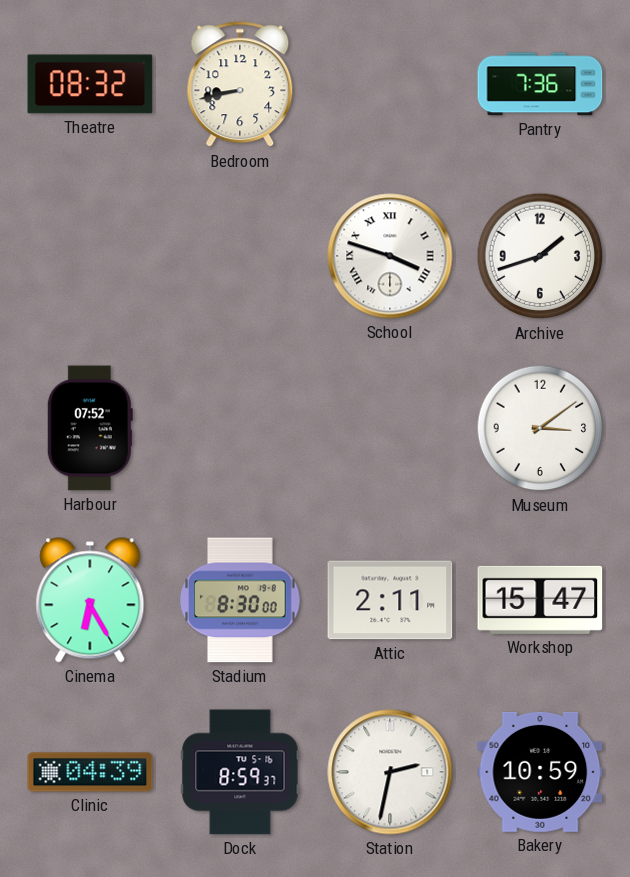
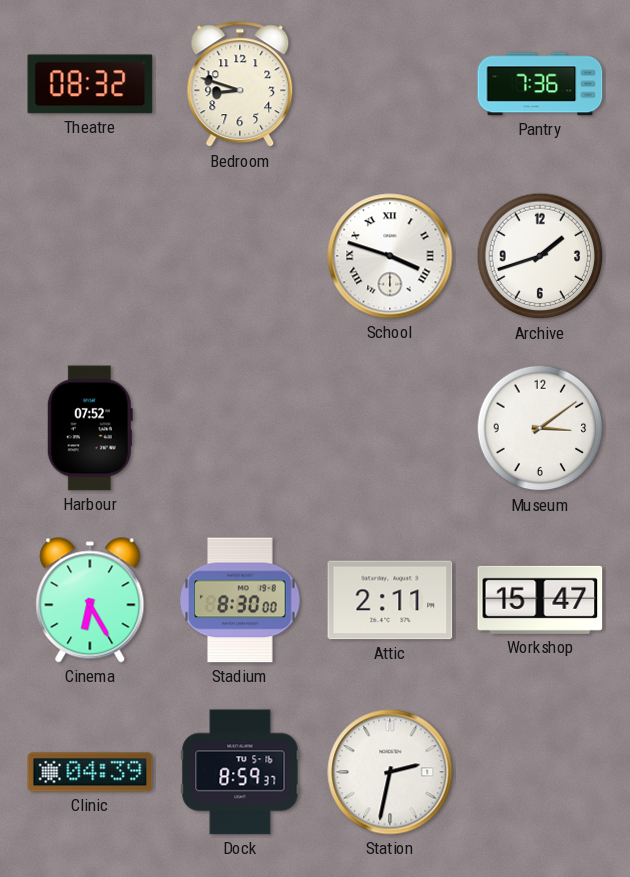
Bedroom: 8:43 -> 8:48 (240, 85)
Bakery: 10:59 -> none (540, 772)
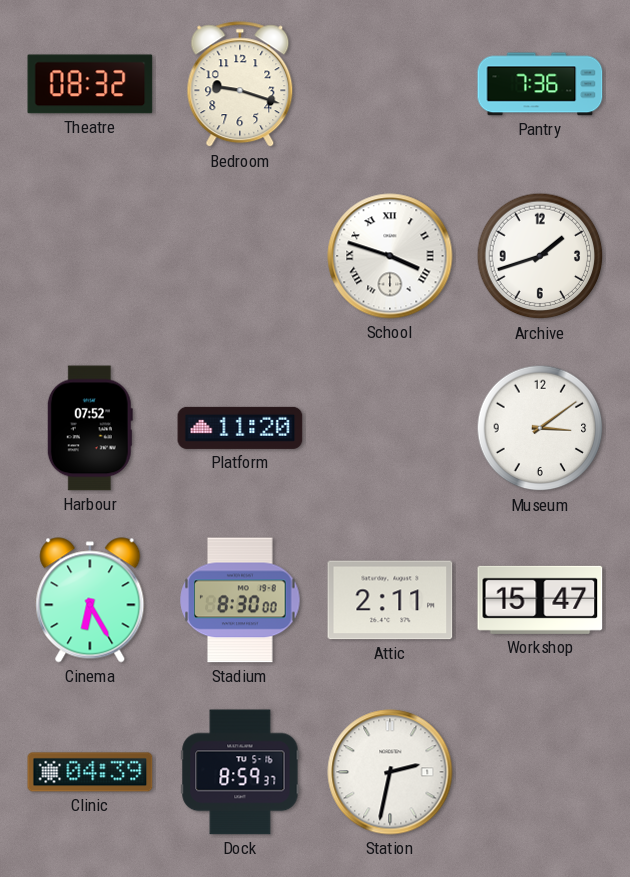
Bedroom: 8:48 -> 9:18 (240, 85)
Platform: none -> 11:20 (240, 428)
